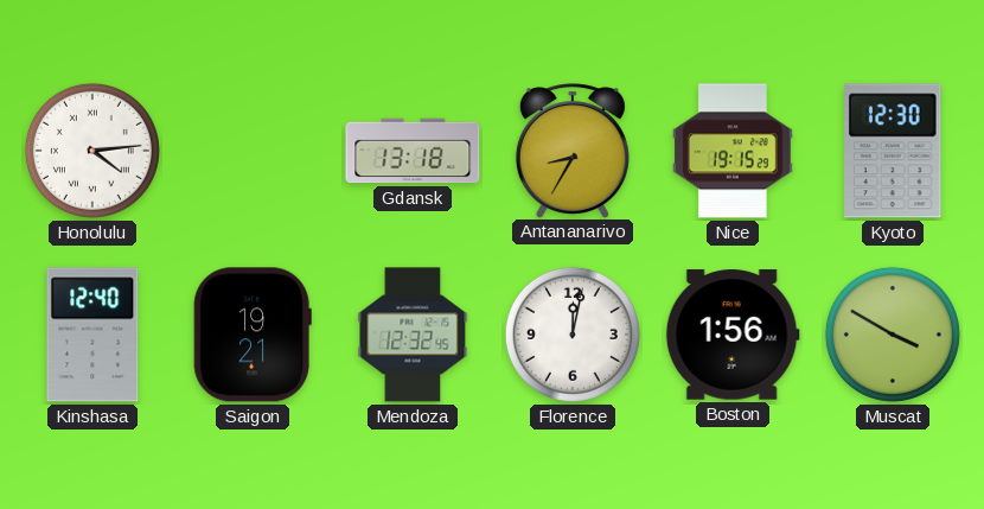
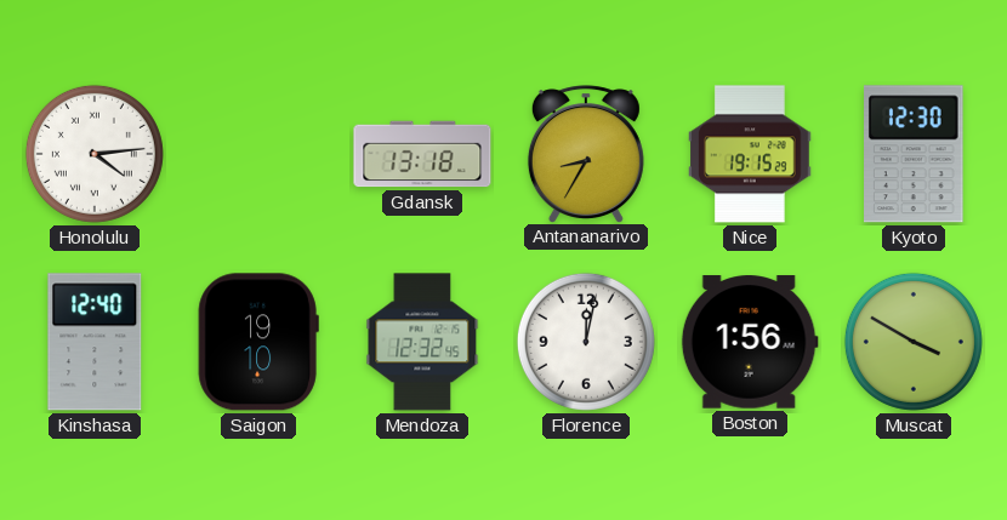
Saigon: 19:21 -> 19:10 (258, 342)
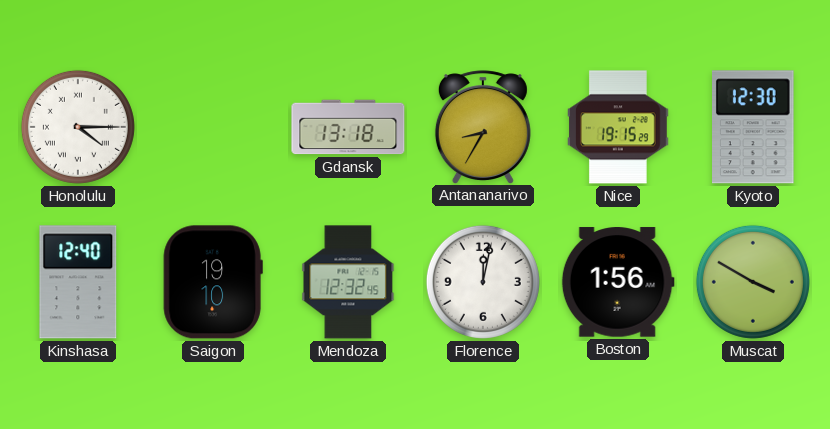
Honolulu: 4:14 -> 4:15 (78, 127)
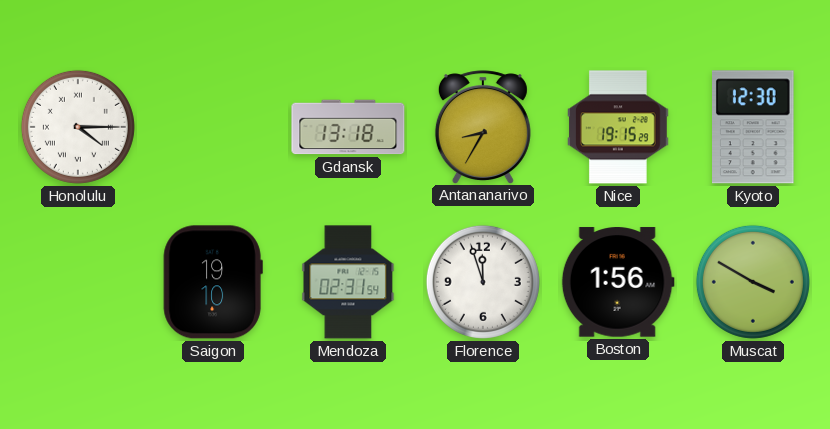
Kinshasa: 12:40 -> none (78, 282)
Mendoza: 12:32 -> 02:31 (348, 282)
Florence: 12:02 -> 11:57 (483, 282)
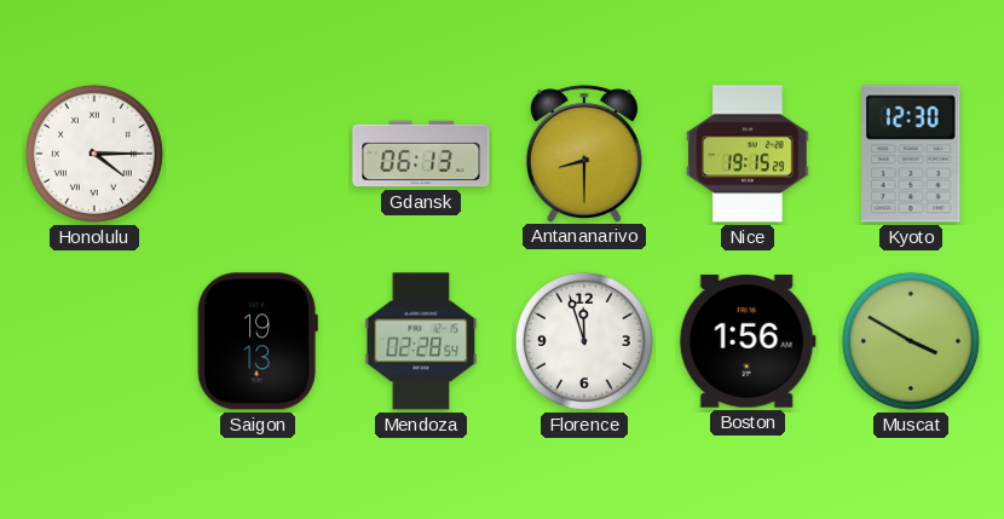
Gdansk: 13:18 -> 06:13 (421, 154)
Antananarivo: 8:35 -> 8:30 (584, 154)
Saigon: 19:10 -> 19:13 (258, 341)
Mendoza: 02:31 -> 02:28 (421, 341)
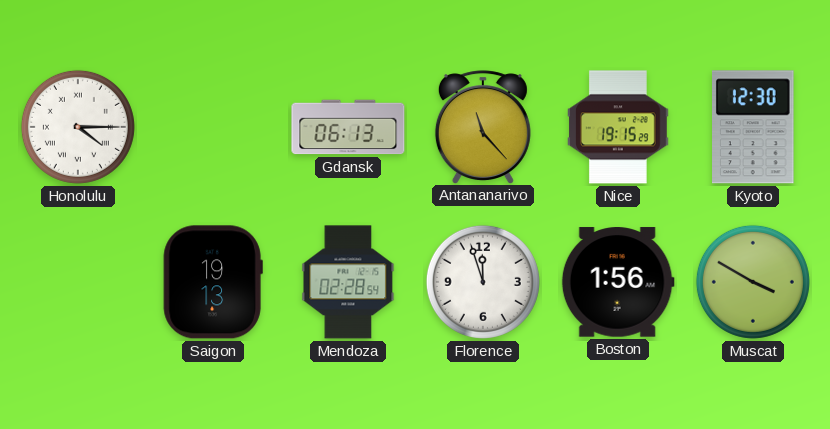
Antananarivo: 8:30 -> 11:23 (483, 127)
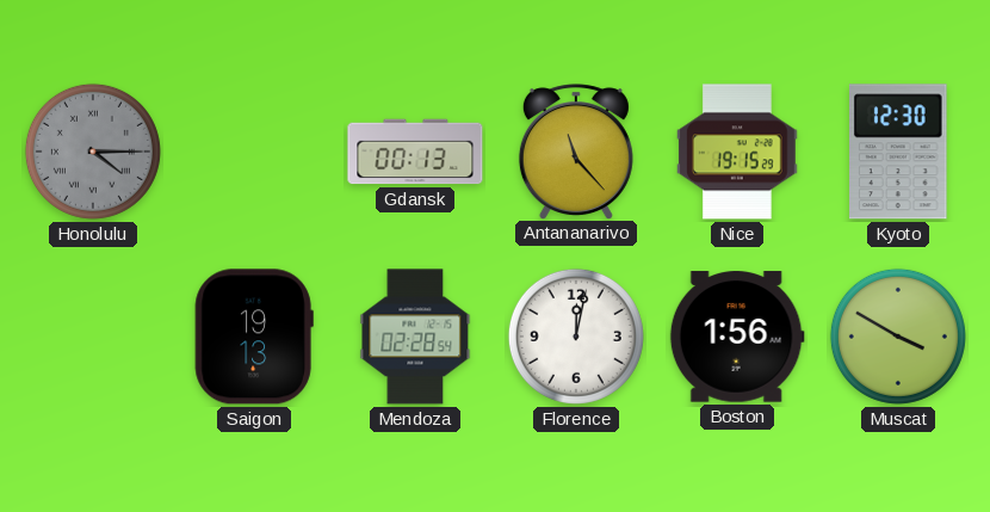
Honolulu dial: white -> grey (93, 152)
Gdansk: 06:13 -> 00:13 (415, 152)
Florence: 11:57 -> 12:02 (576, 337)
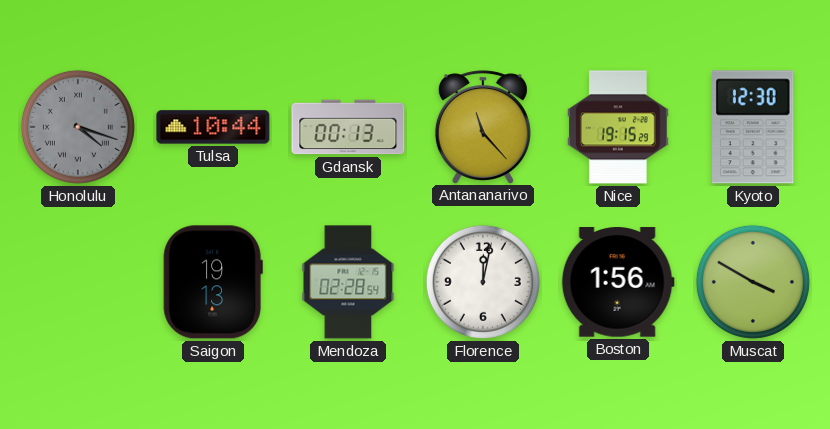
Honolulu: 4:15 -> 4:18 (78, 127)
Tulsa: none -> 10:44 (213, 127)
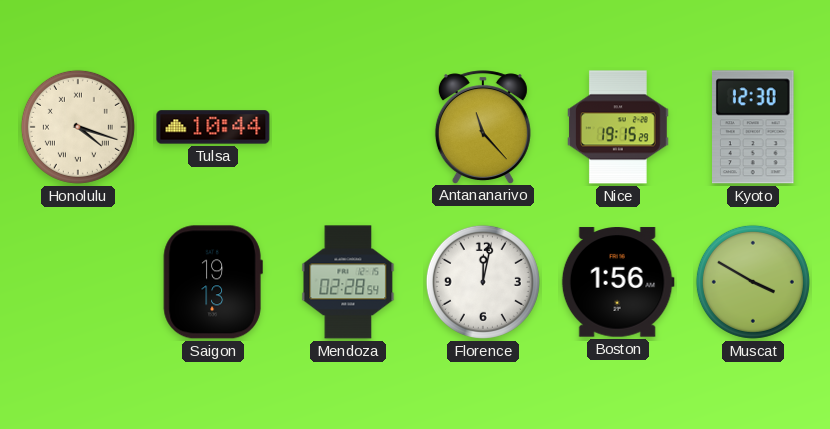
Honolulu dial: grey -> cream (78, 127)
Gdansk: 00:13 -> none (348, 127)
